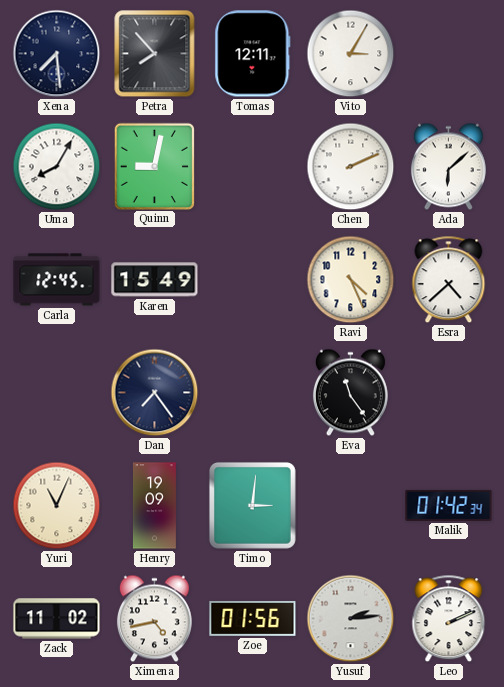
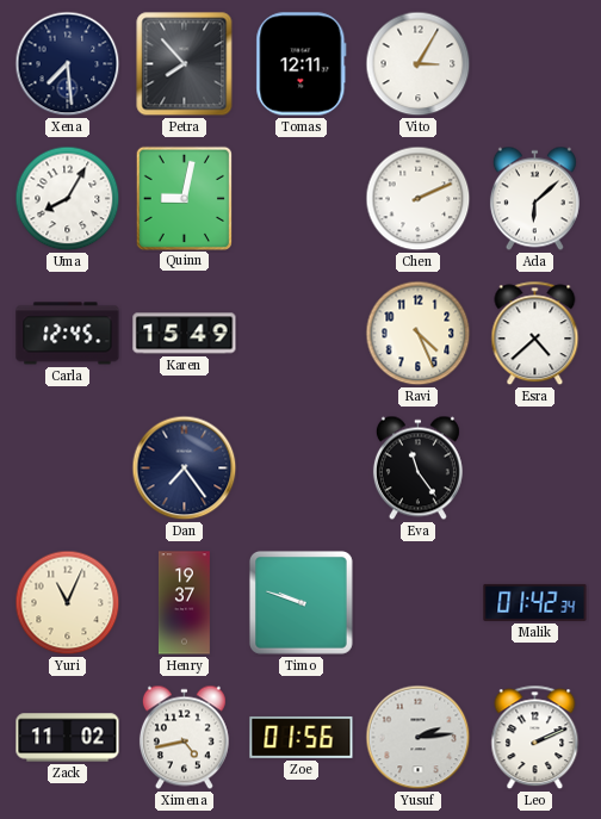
Henry: 19:09 -> 19:37 (185, 603)
Timo: 3:01 -> 9:48 (300, 602)
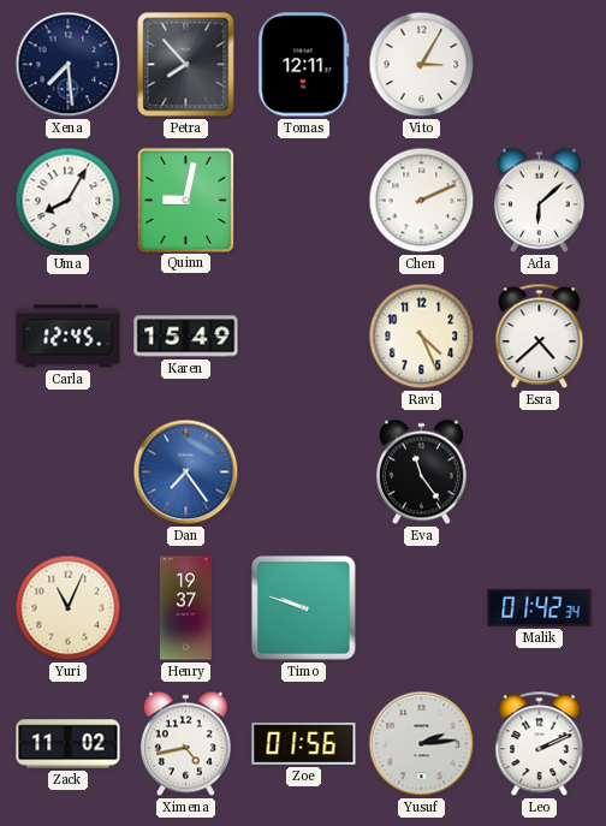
Dan dial: navy -> blue (186, 473)
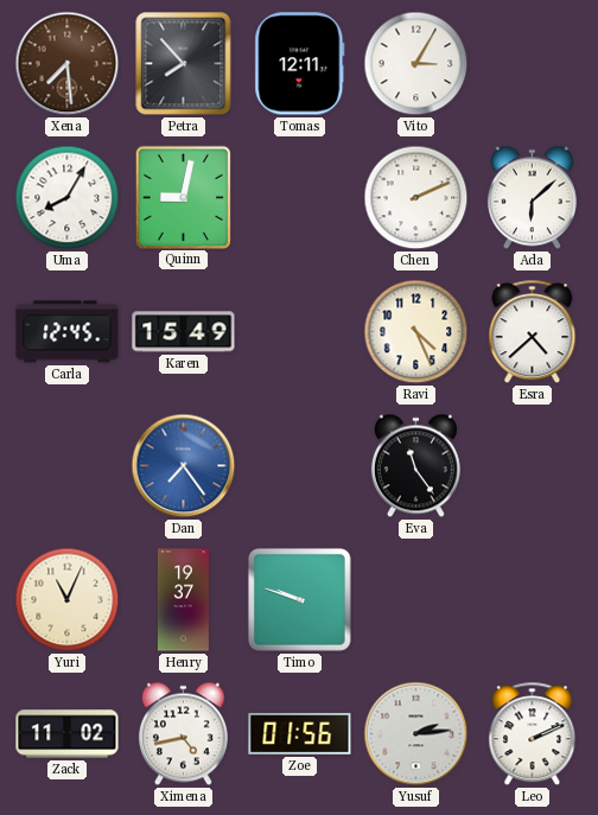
Xena dial: navy -> brown (68, 64)
Malik: 01:42 -> none (540, 607)
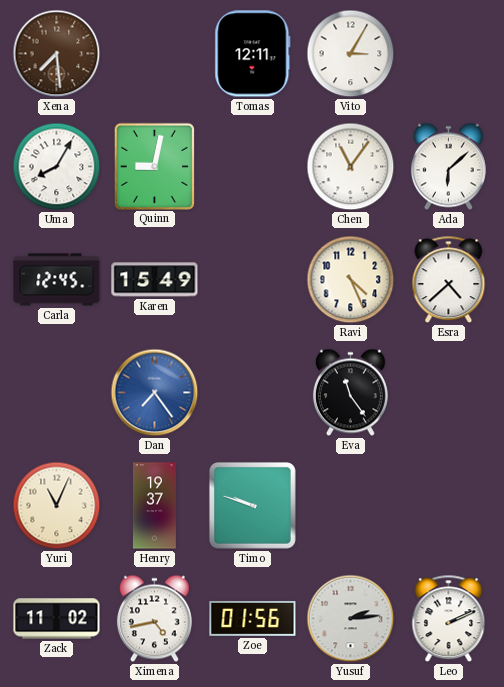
Petra: 7:53 -> none (184, 64)
Chen: 2:11 -> 11:06 (351, 167)
